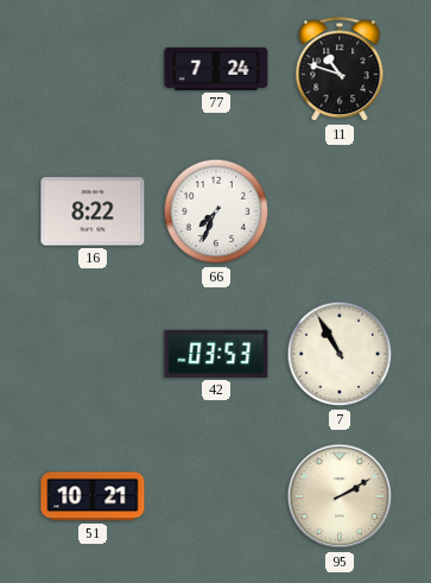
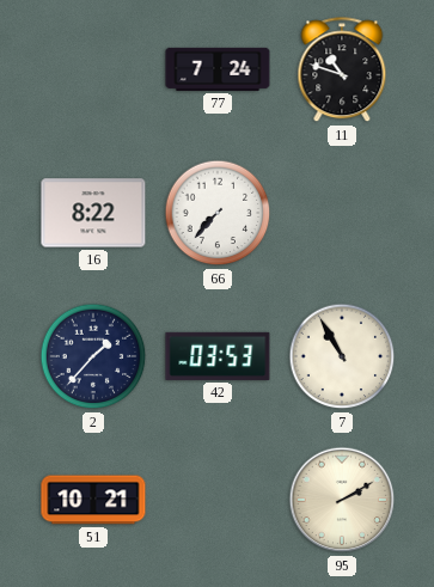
66: 7:34 -> 7:37 (218, 213)
2: none -> 1:37 (93, 356)
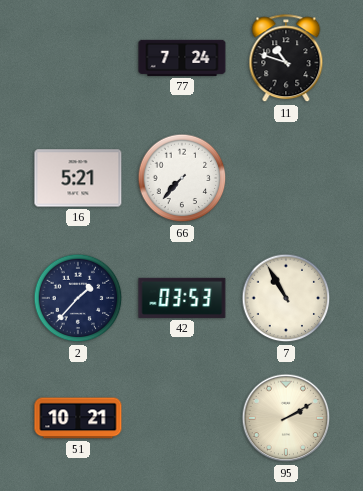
16: 8:22 -> 5:21 (78, 178)
